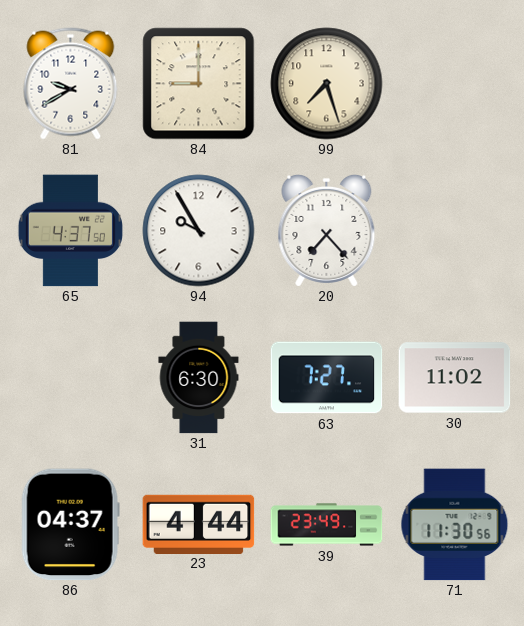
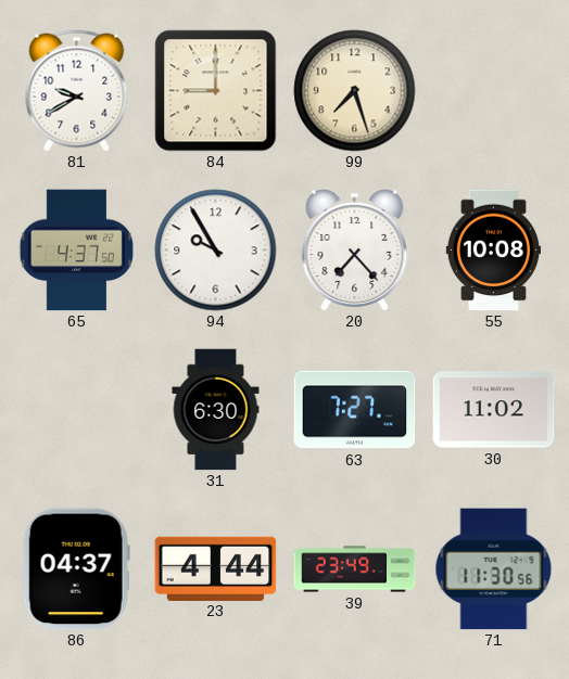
55: none -> 10:08 (493, 251)
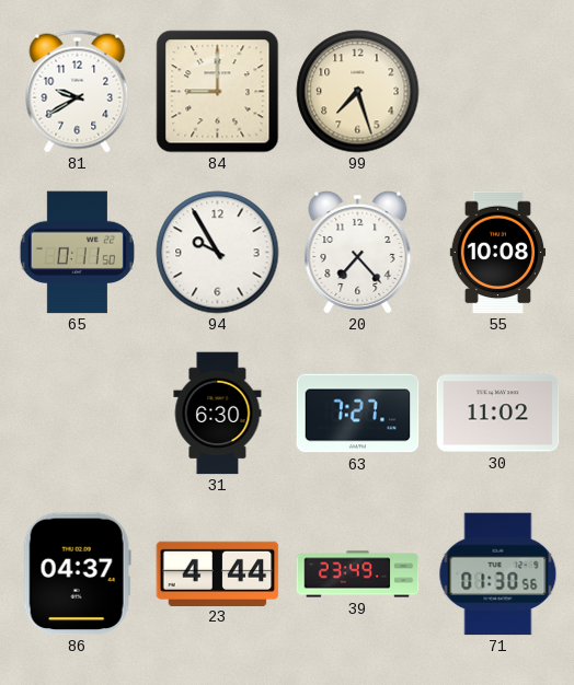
65: 4:37 -> 0:11 (77, 253)
71: 11:30 -> 01:30 (498, 574)
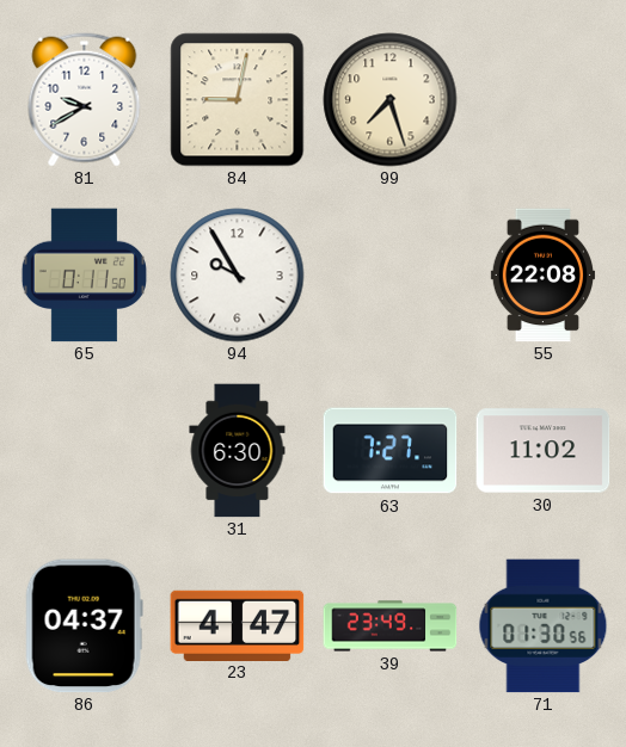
84: 9:00 -> 9:02 (238, 100)
20: 7:23 -> none (358, 252)
55: 10:08 -> 22:08 (542, 276)
23: 4:44 -> 4:47 (238, 625)
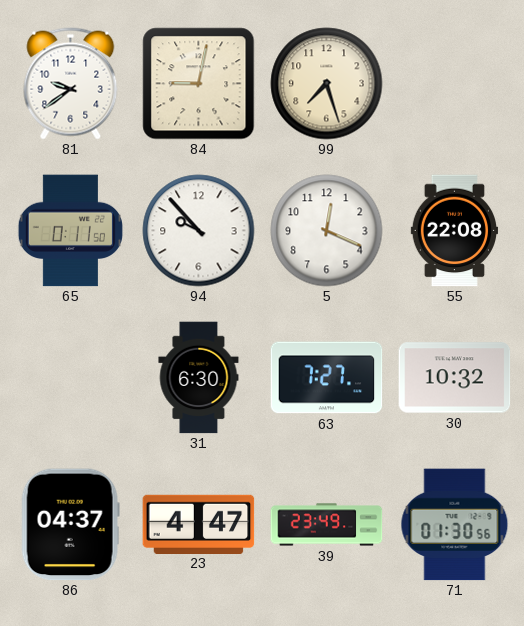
81: 9:40 -> 9:39 (71, 84)
94: 9:55 -> 9:53 (199, 231)
5: none -> 12:19 (327, 231)
30: 11:02 -> 10:32 (455, 378)
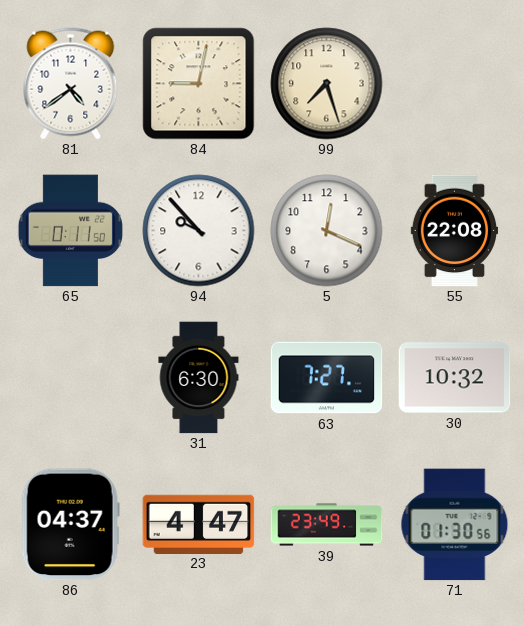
81: 9:39 -> 4:39 (71, 84)
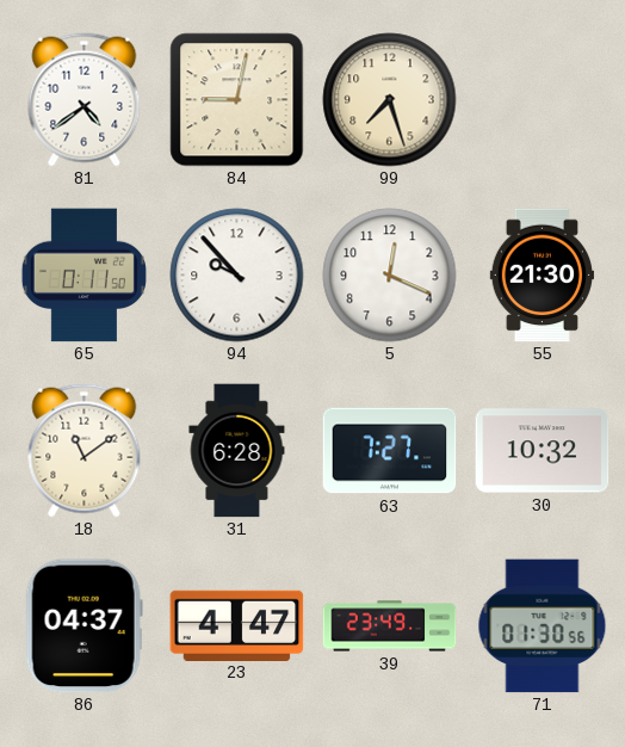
55: 22:08 -> 21:30 (542, 276)
18: none -> 11:09 (85, 451)
31: 6:30 -> 6:28 (237, 451)
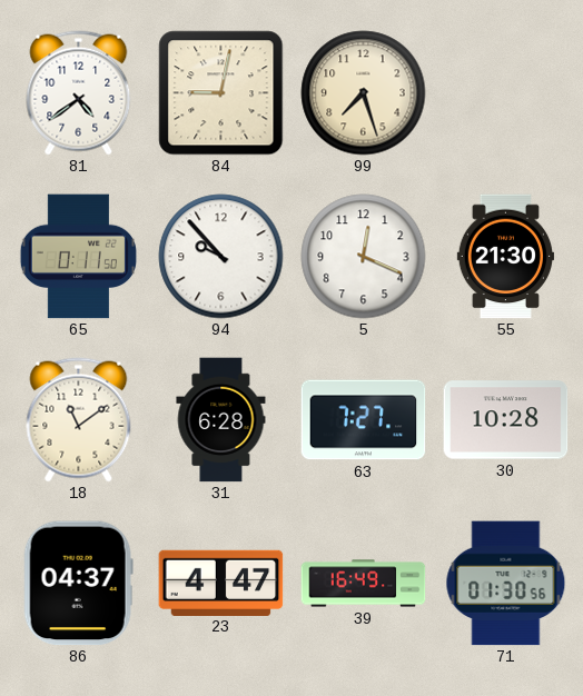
30: 10:32 -> 10:28 (506, 420)
39: 23:49 -> 16:49 (364, 584)
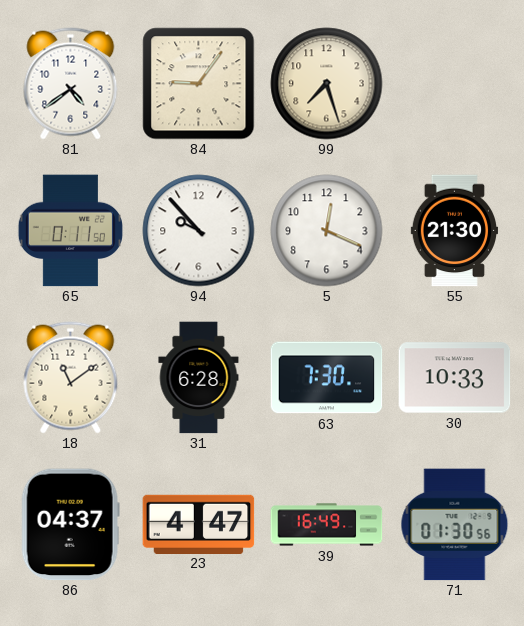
84: 9:02 -> 9:06 (199, 84)
63: 7:27 -> 7:30 (327, 378)
30: 10:28 -> 10:33 (455, 378)
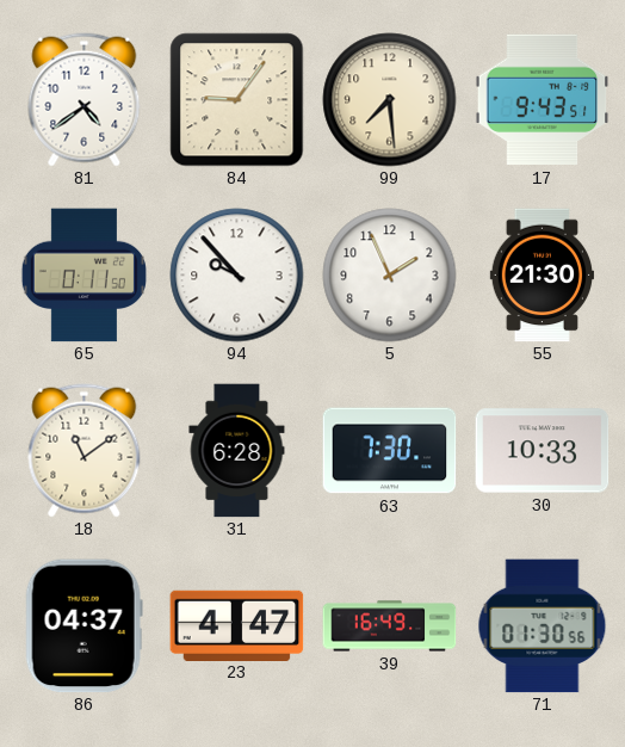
99: 7:27 -> 7:29 (390, 100)
17: none -> 9:43 (543, 100)
5: 12:19 -> 1:56 (390, 276)
